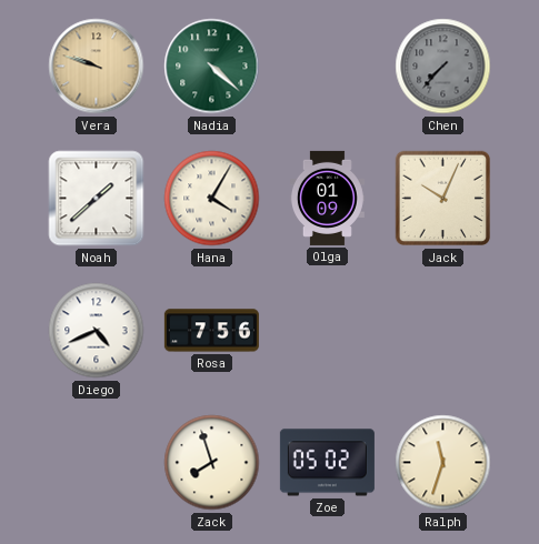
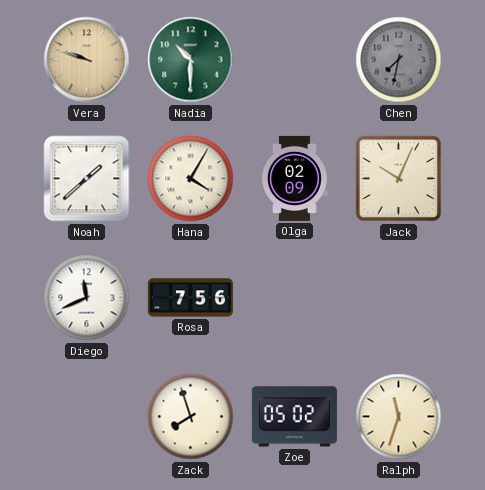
Nadia: 4:22 -> 10:30 (191, 60)
Chen: 7:37 -> 7:32 (399, 60)
Olga: 01:09 -> 02:09 (294, 178)
Diego: 4:41 -> 11:41 (87, 298)
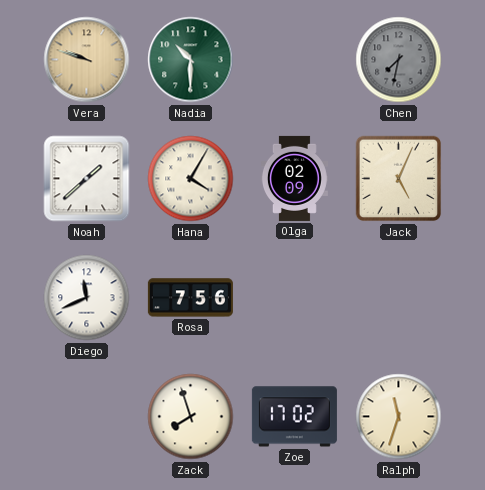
Jack: 10:04 -> 5:04 (399, 179)
Zoe: 05:02 -> 17:02 (294, 417)
